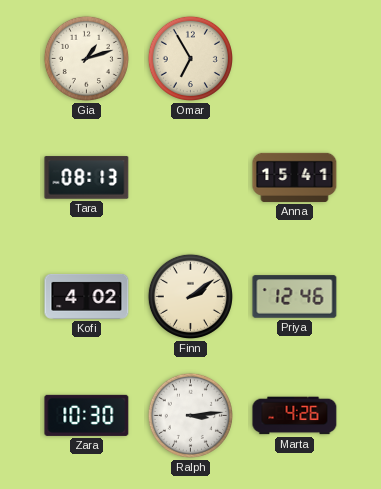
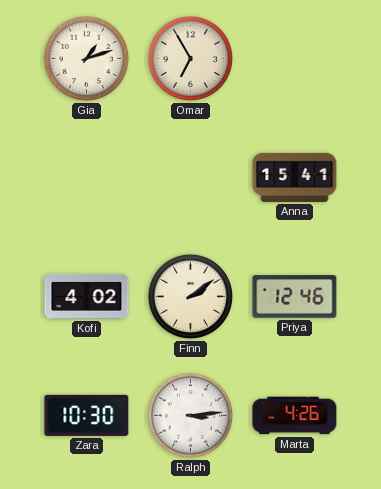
Tara: 08:13 -> none (87, 178)
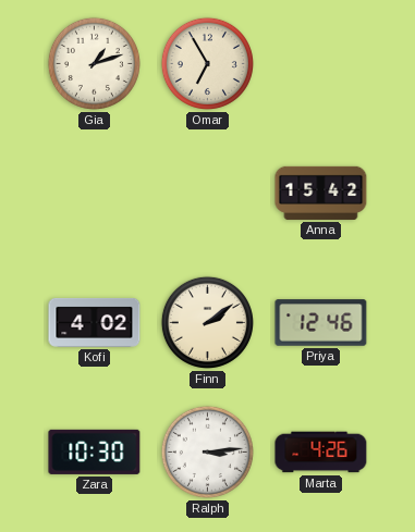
Anna: 15:41 -> 15:42 (321, 193)
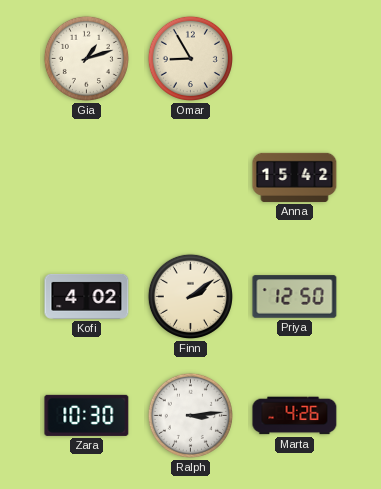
Omar: 6:55 -> 8:55 (190, 58)
Priya: 12:46 -> 12:50 (295, 297)
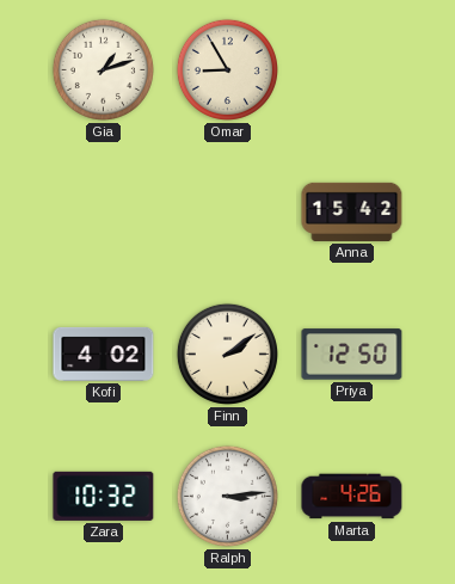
Zara: 10:30 -> 10:32 (104, 496)
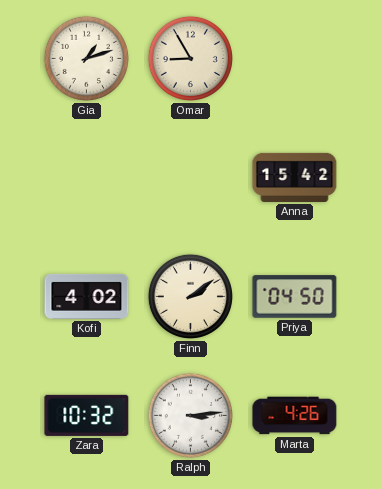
Priya: 12:50 -> 04:50 (295, 297)
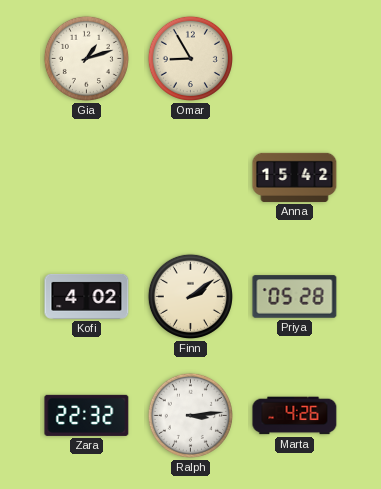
Priya: 04:50 -> 05:28 (295, 297)
Zara: 10:32 -> 22:32 (87, 415)
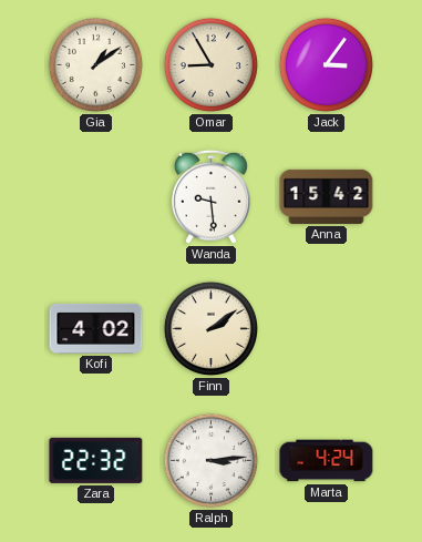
Gia: 1:12 -> 1:09 (95, 64)
Jack: none -> 3:06 (326, 64)
Wanda: none -> 9:29 (210, 196)
Priya: 05:28 -> none (295, 297)
Marta: 4:26 -> 4:24 (327, 461)
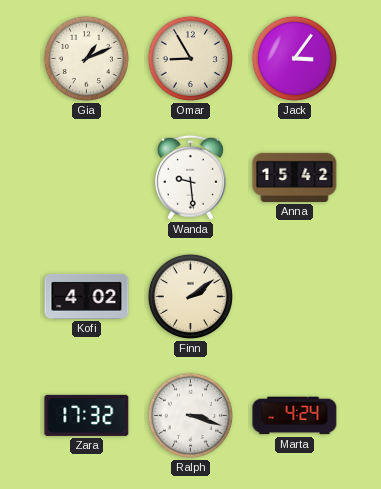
Gia: 1:09 -> 1:11 (86, 58)
Zara: 22:32 -> 17:32 (87, 415)
Ralph: 3:14 -> 3:18 (190, 415)
